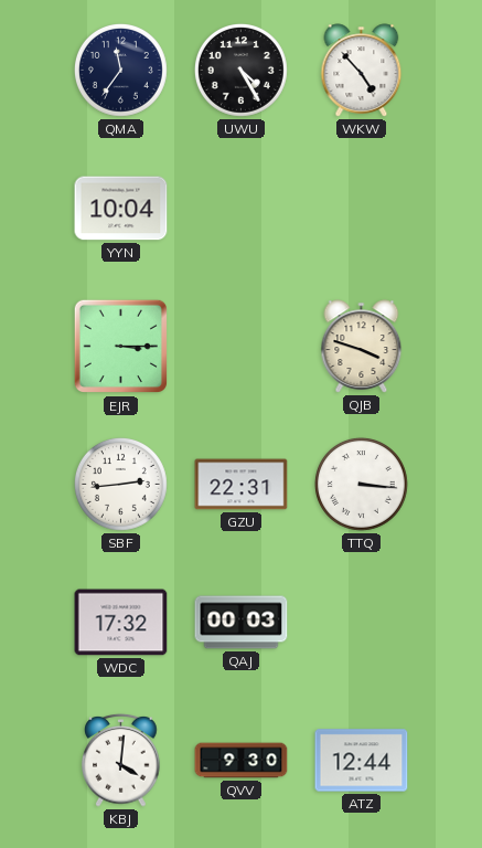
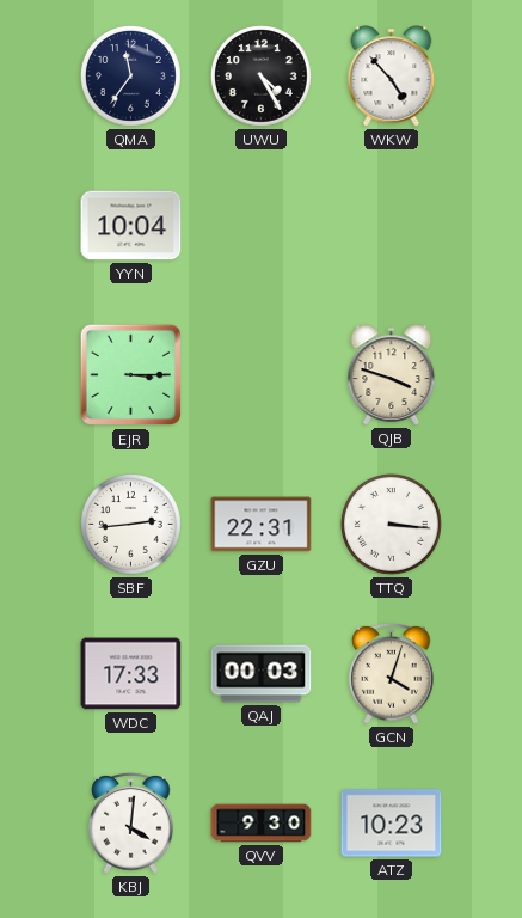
WDC: 17:32 -> 17:33 (131, 674)
GCN: none -> 4:03 (392, 674)
ATZ: 12:44 -> 10:23 (392, 824)
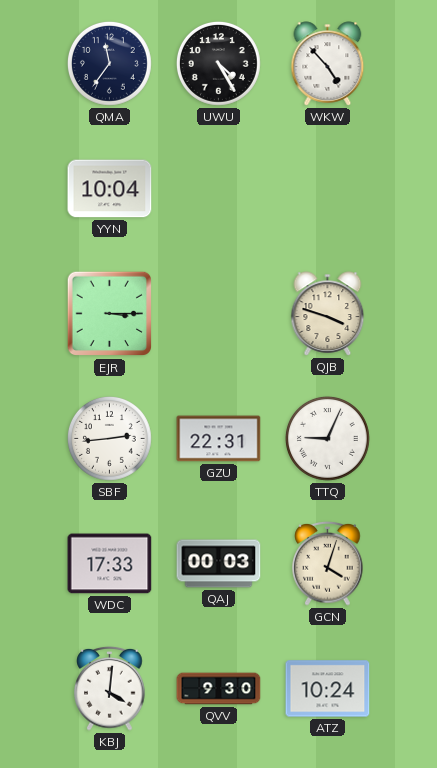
TTQ: 3:16 -> 9:04 (327, 438)
ATZ: 10:23 -> 10:24 (328, 689)
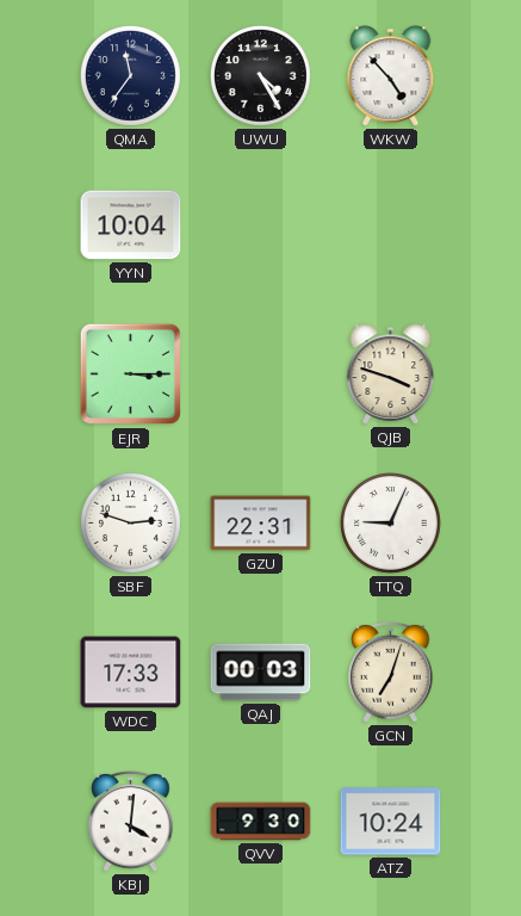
SBF: 2:44 -> 2:48 (130, 522)
GCN: 4:03 -> 7:03 (391, 673)
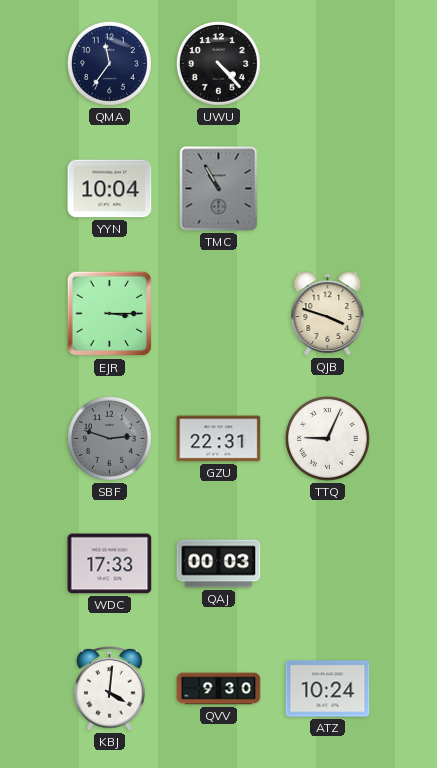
UWU: 4:25 -> 4:23 (218, 63)
WKW: 4:53 -> none (391, 76)
TMC: none -> 10:55 (219, 189)
SBF dial: white -> grey (109, 438)
GCN: 7:03 -> none (391, 673)
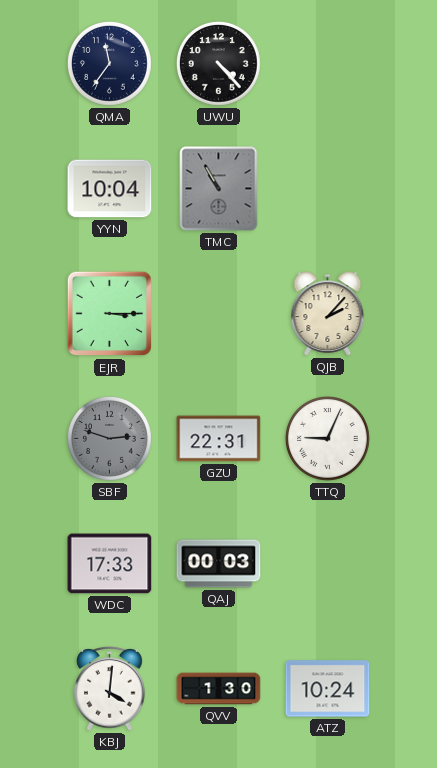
QJB: 3:48 -> 2:07 (328, 314)
QVV: 9:30 -> 1:30 (219, 689)
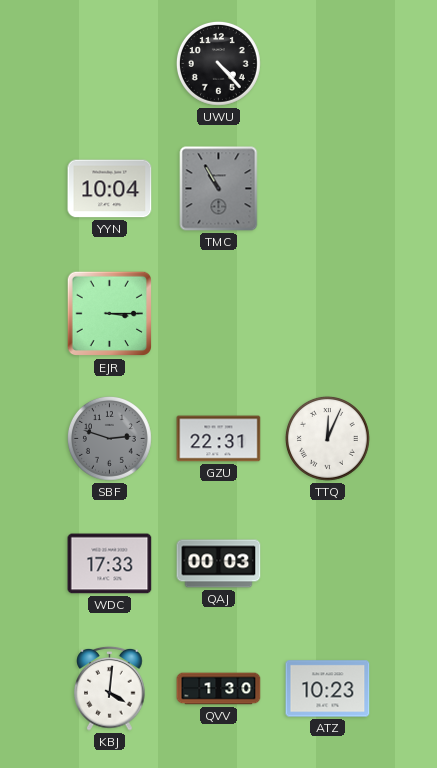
QMA: 11:36 -> none (109, 63)
QJB: 2:07 -> none (328, 314)
TTQ: 9:04 -> 12:04 (327, 438)
ATZ: 10:24 -> 10:23 (328, 689)
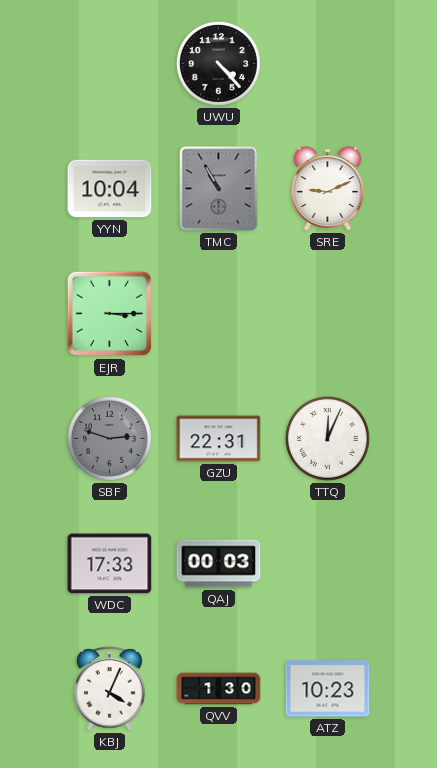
SRE: none -> 9:11 (328, 189)
KBJ: 4:01 -> 4:04 (110, 689)
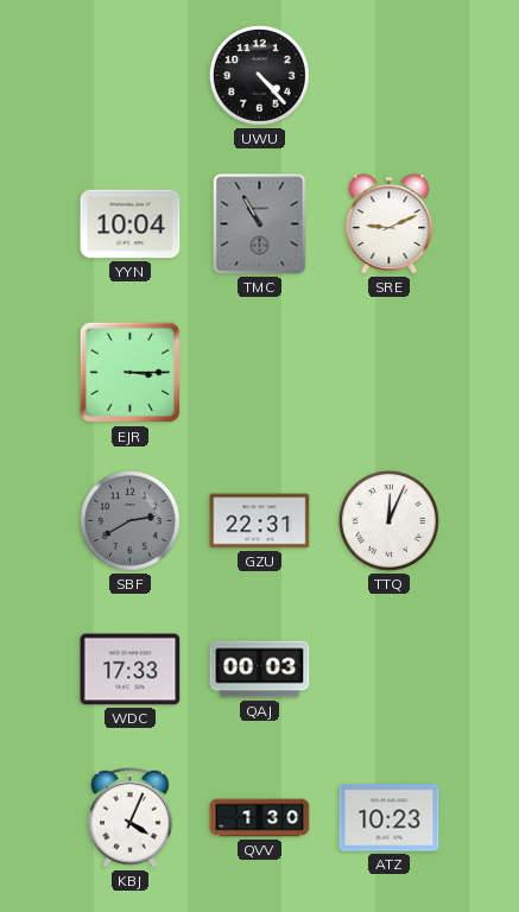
SBF: 2:48 -> 2:40 (129, 520)
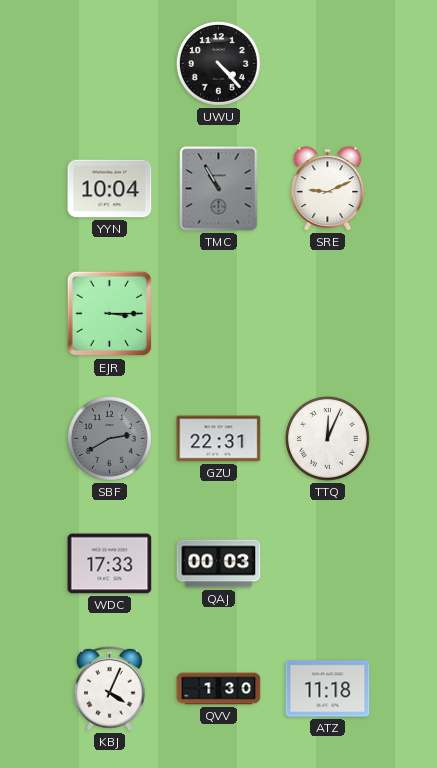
ATZ: 10:23 -> 11:18 (328, 689)
